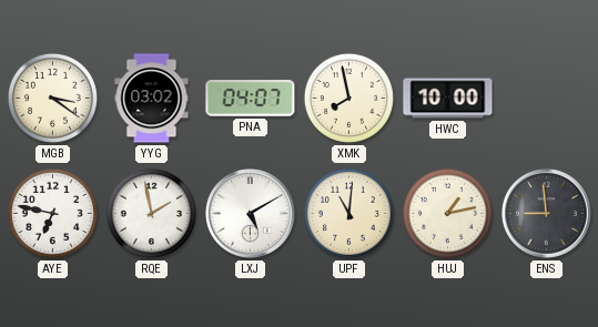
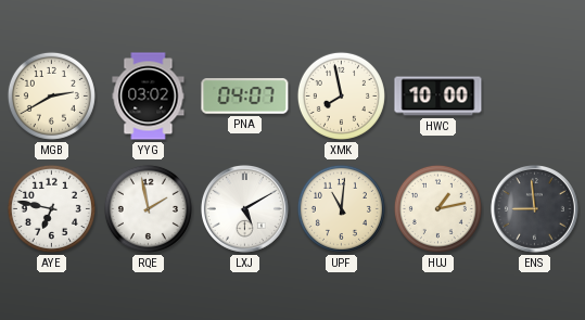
MGB: 3:21 -> 2:40 (51, 95)
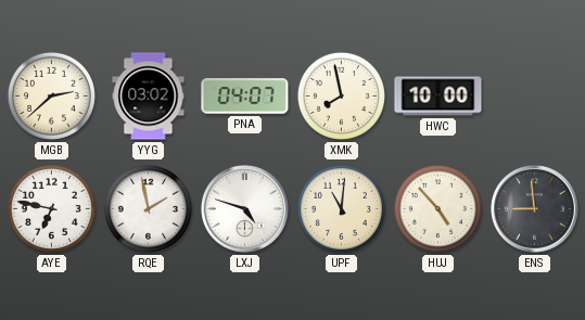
MGB: 2:40 -> 2:38 (51, 95)
LXJ: 5:10 -> 4:48 (245, 209)
HUJ: 1:13 -> 4:53 (437, 208)
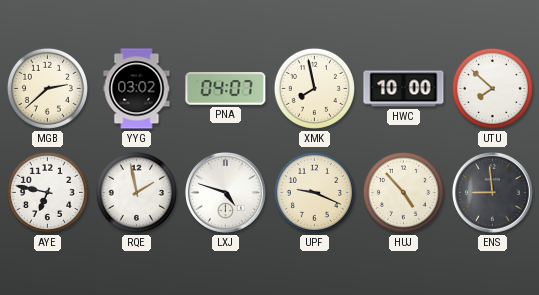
UTU: none -> 7:52 (492, 88)
UPF: 11:01 -> 9:19 (314, 192)
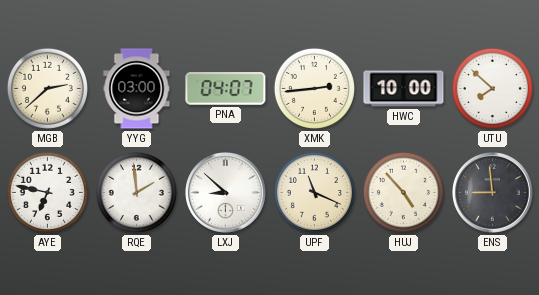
YYG: 03:02 -> 03:00 (137, 89)
XMK: 7:58 -> 2:44 (314, 88)
RQE: 1:58 -> 1:59 (136, 192)
LXJ: 4:48 -> 8:52 (226, 193)
UPF: 9:19 -> 11:19 (314, 192)
